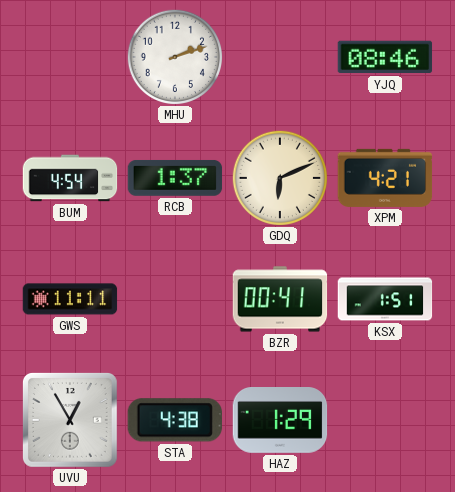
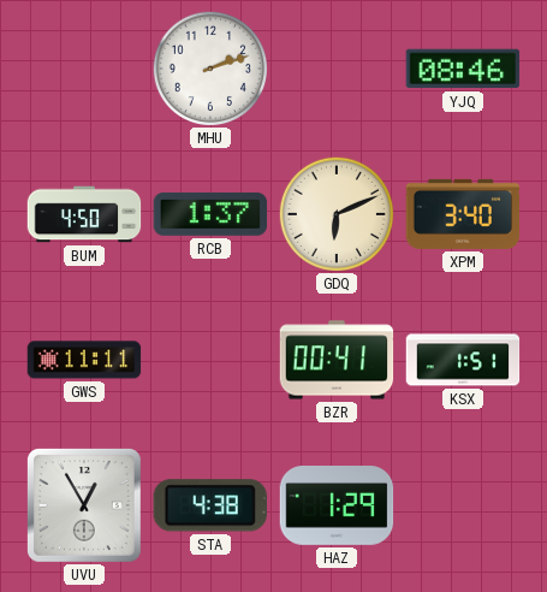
BUM: 4:54 -> 4:50 (84, 214)
XPM: 4:21 -> 3:40 (463, 214)
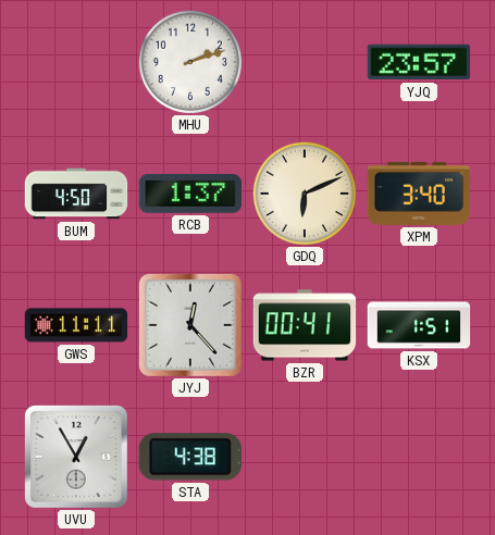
YJQ: 08:46 -> 23:57 (419, 62)
JYJ: none -> 12:23 (190, 325)
HAZ: 1:29 -> none (337, 507)
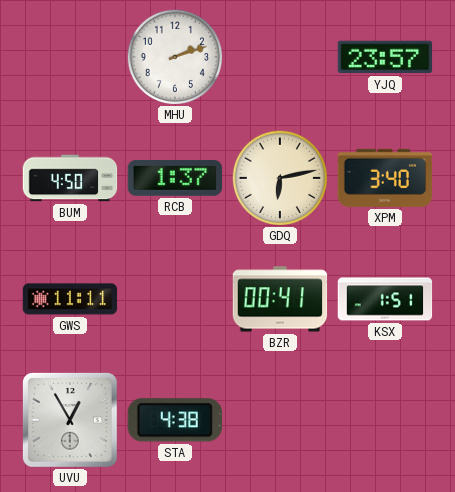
GDQ: 6:11 -> 6:13 (279, 177)
JYJ: 12:23 -> none (190, 325)
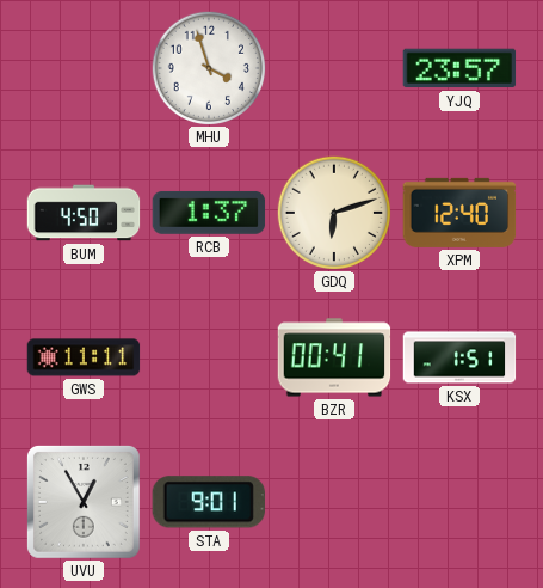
MHU: 2:12 -> 3:57 (208, 67)
GDQ: 6:13 -> 6:12 (333, 212)
XPM: 3:40 -> 12:40 (459, 213)
STA: 4:38 -> 9:01 (209, 502)
